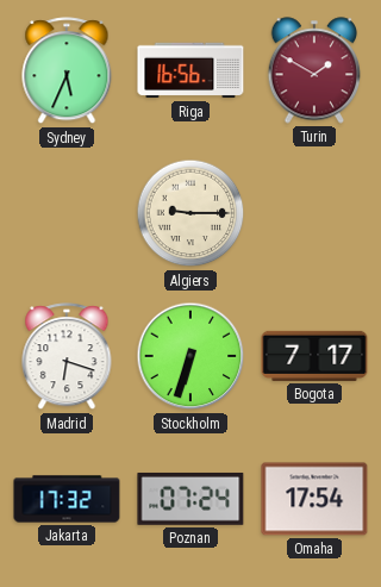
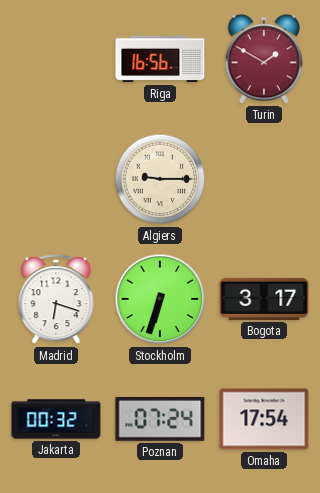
Sydney: 5:34 -> none (67, 71)
Bogota: 7:17 -> 3:17 (264, 299)
Jakarta: 17:32 -> 00:32 (56, 419)
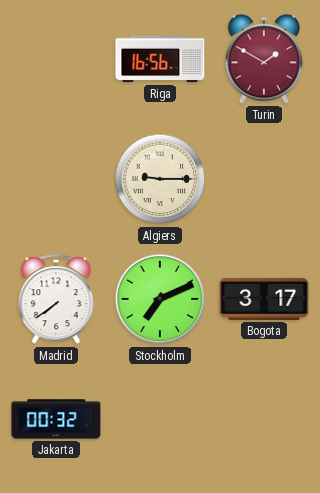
Madrid: 6:18 -> 7:39 (56, 300)
Stockholm: 6:33 -> 7:11 (160, 299)
Poznan: 07:24 -> none (160, 419)
Omaha: 17:54 -> none (264, 419)
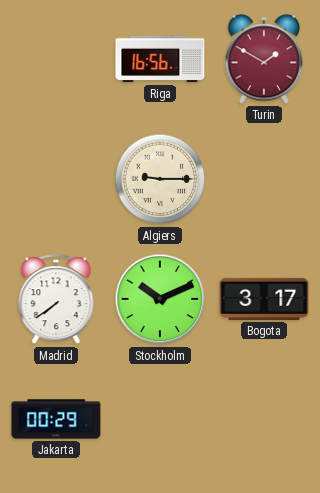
Stockholm: 7:11 -> 10:11 (160, 299)
Jakarta: 00:32 -> 00:29 (56, 419)
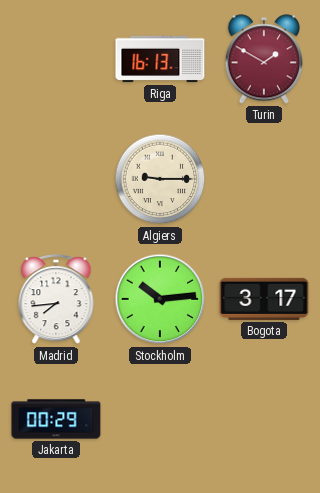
Riga: 16:56 -> 16:13 (160, 59)
Madrid: 7:39 -> 7:44 (56, 300)
Stockholm: 10:11 -> 10:14 (160, 299)
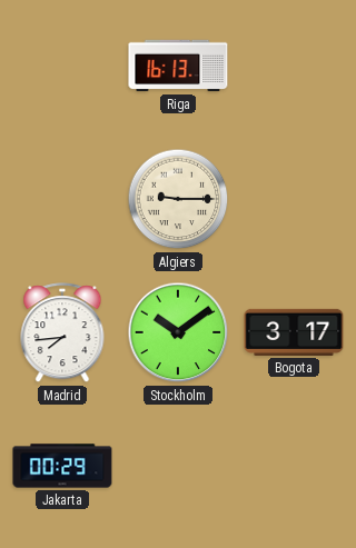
Turin: 1:50 -> none (264, 59)
Stockholm: 10:14 -> 10:09 (178, 332)
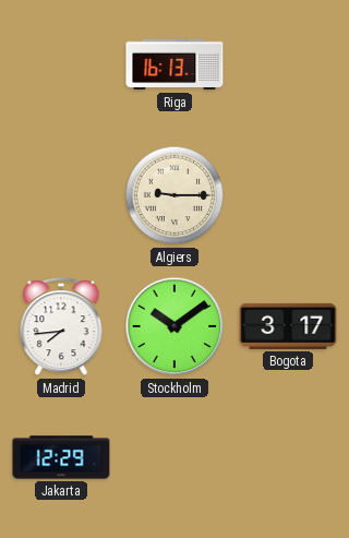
Jakarta: 00:29 -> 12:29 (61, 457)
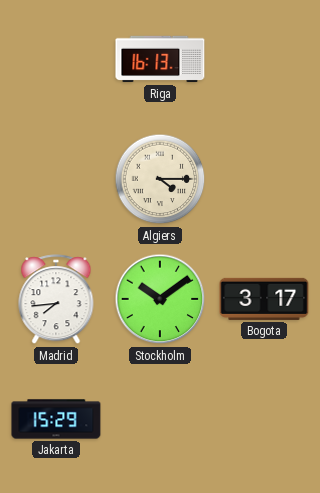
Algiers: 9:15 -> 4:15 (160, 179)
Jakarta: 12:29 -> 15:29 (56, 419)
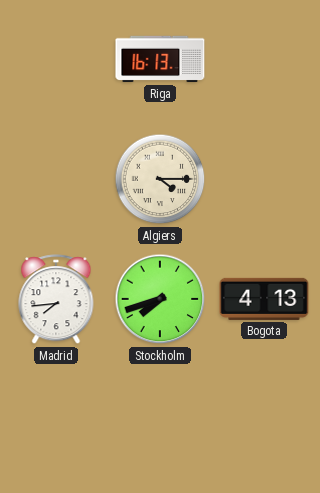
Stockholm: 10:09 -> 7:42 (160, 299)
Bogota: 3:17 -> 4:13 (264, 299)
Jakarta: 15:29 -> none (56, 419)
